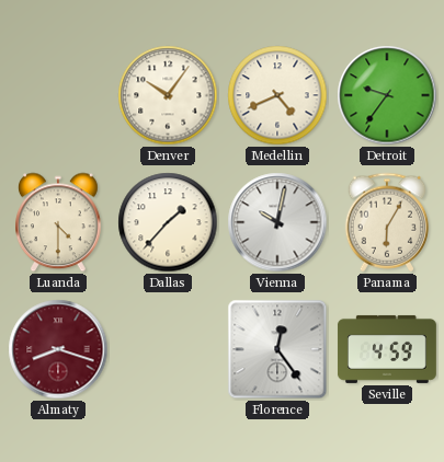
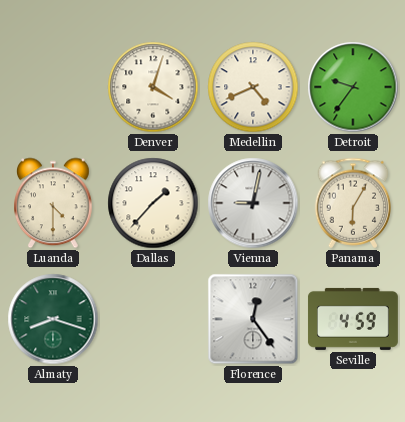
Denver: 10:06 -> 4:03 (153, 87)
Vienna: 10:02 -> 9:02 (253, 203)
Almaty dial: burgundy -> green (53, 319)
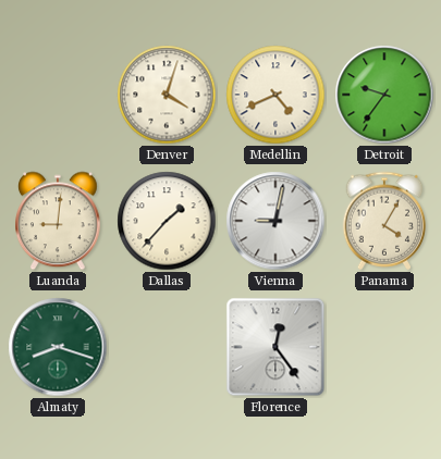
Luanda: 4:30 -> 9:01 (59, 221)
Panama: 6:05 -> 4:05 (384, 221)
Seville: 4:59 -> none (353, 319)
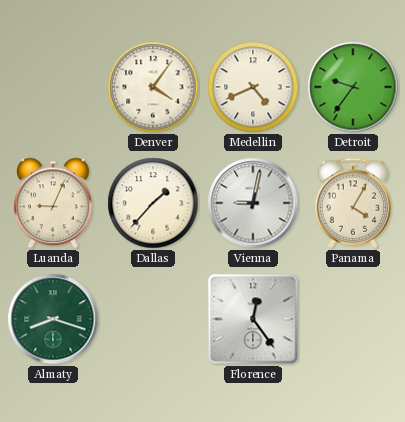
Denver: 4:03 -> 4:06 (153, 87)
Luanda: 9:01 -> 9:04 (54, 203)
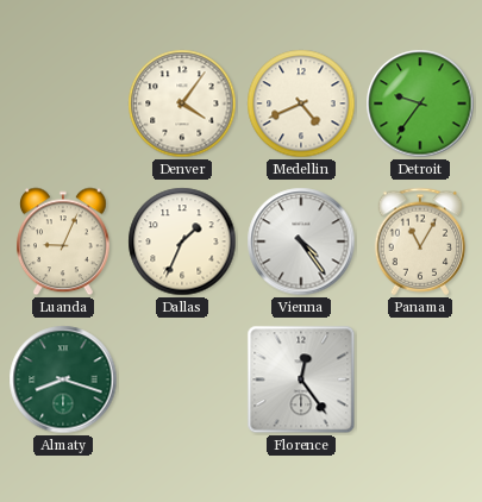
Dallas: 1:37 -> 1:34 (182, 241)
Vienna: 9:02 -> 4:24 (301, 241)
Panama: 4:05 -> 11:05 (420, 241)
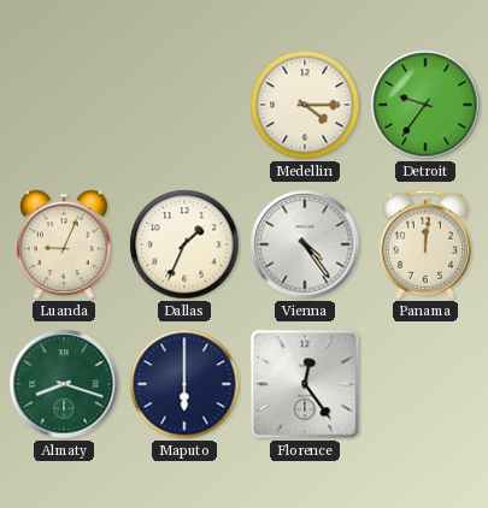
Denver: 4:06 -> none (182, 103)
Medellin: 4:41 -> 4:15 (305, 105)
Panama: 11:05 -> 12:01 (425, 244)
Maputo: none -> 6:00 (184, 384)
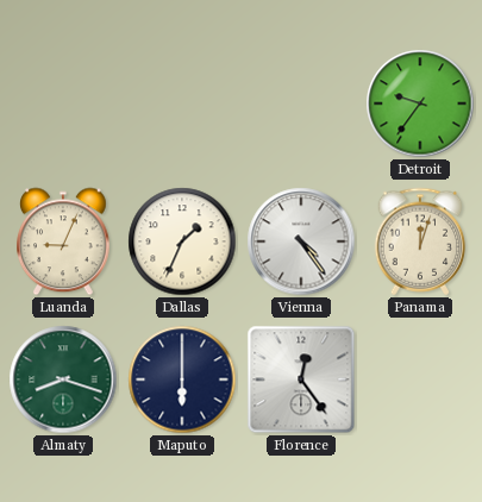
Medellin: 4:15 -> none (305, 105)
Panama: 12:01 -> 12:03 (420, 241)
